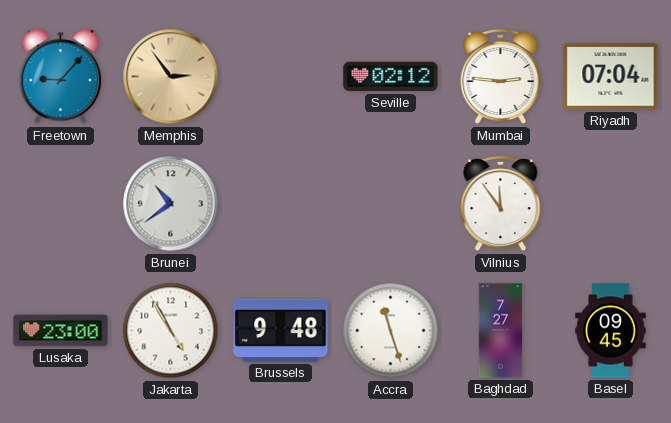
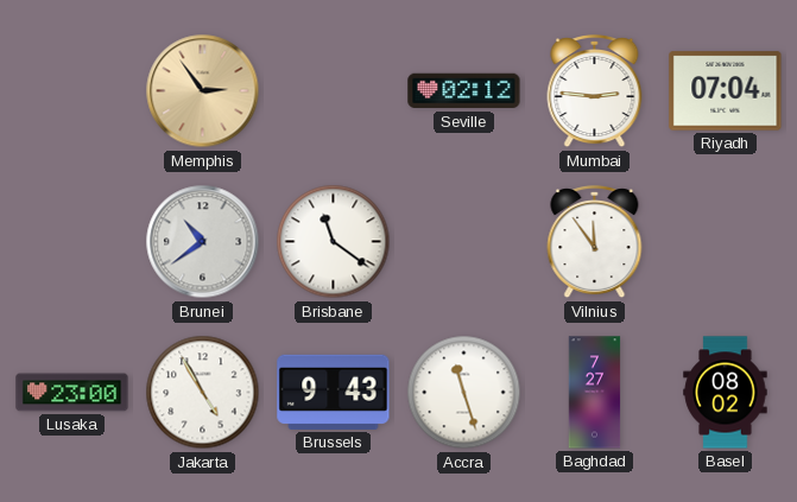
Freetown: 9:07 -> none (61, 77)
Brisbane: none -> 11:21 (334, 242)
Brussels: 9:48 -> 9:43 (334, 392)
Basel: 09:45 -> 08:02 (726, 393)
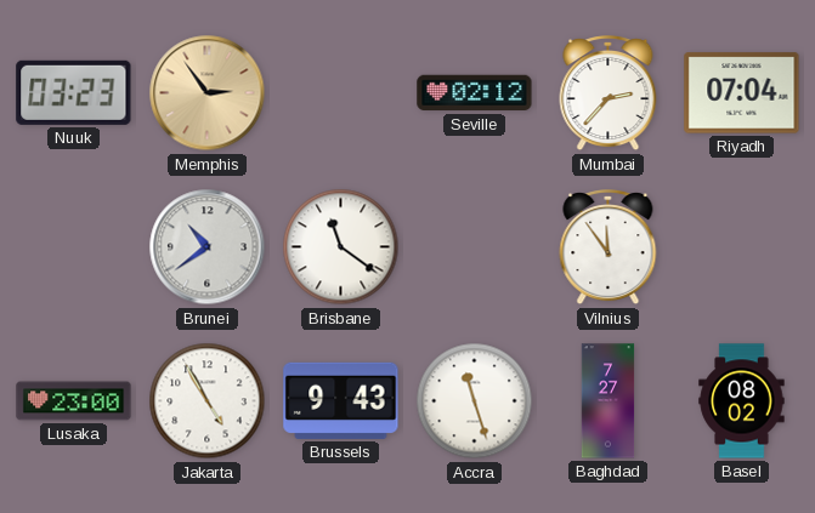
Nuuk: none -> 03:23 (74, 92)
Mumbai: 2:46 -> 2:37 (609, 95)
